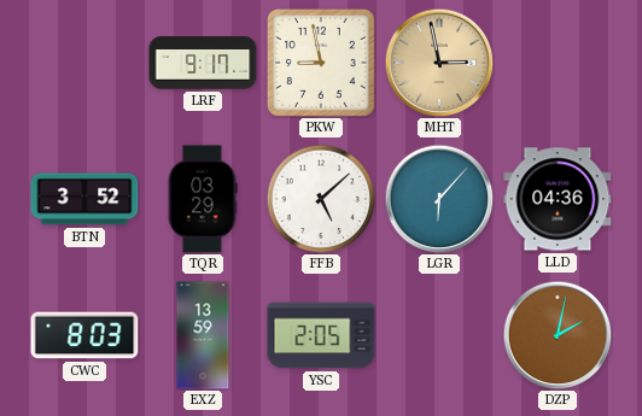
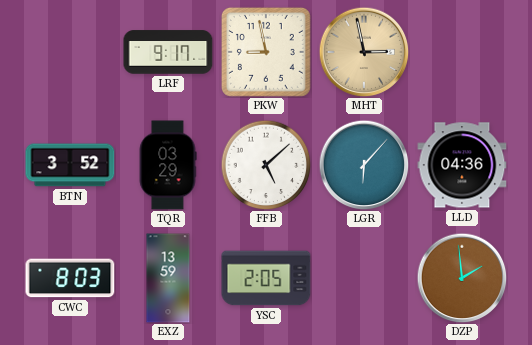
DZP: 2:02 -> 1:59 (462, 278)
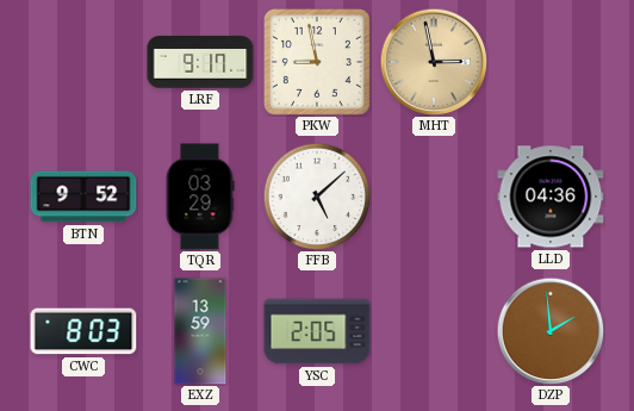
BTN: 3:52 -> 9:52 (83, 197)
LGR: 6:07 -> none (364, 165)
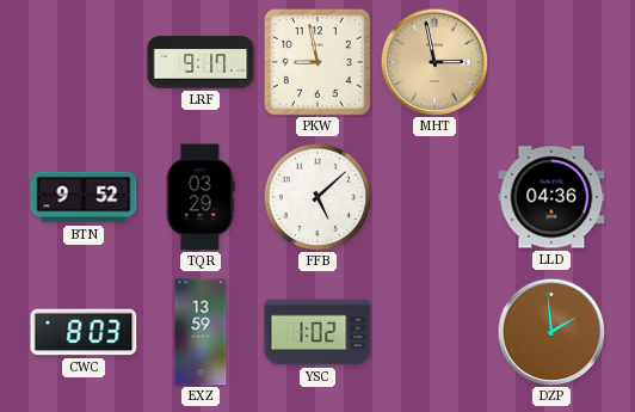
YSC: 2:05 -> 1:02 (317, 332)
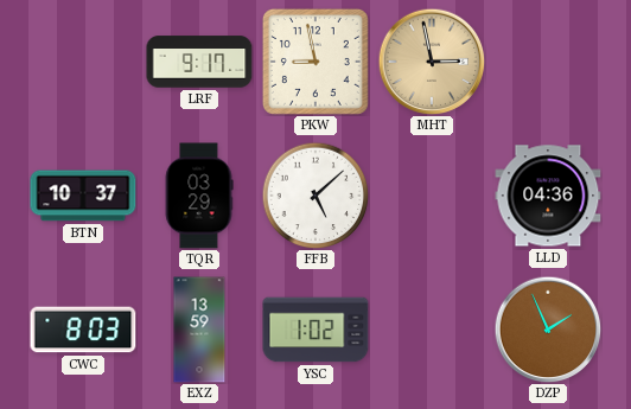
BTN: 9:52 -> 10:37 (83, 196)
DZP: 1:59 -> 1:56 (548, 330)
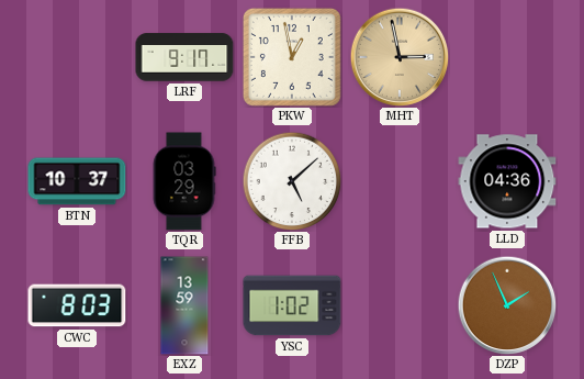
PKW: 8:58 -> 12:58 (292, 57)
